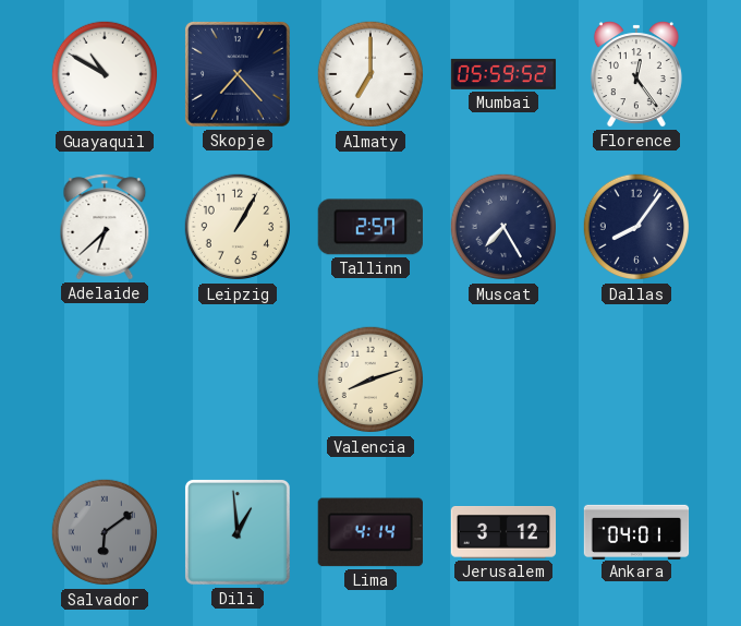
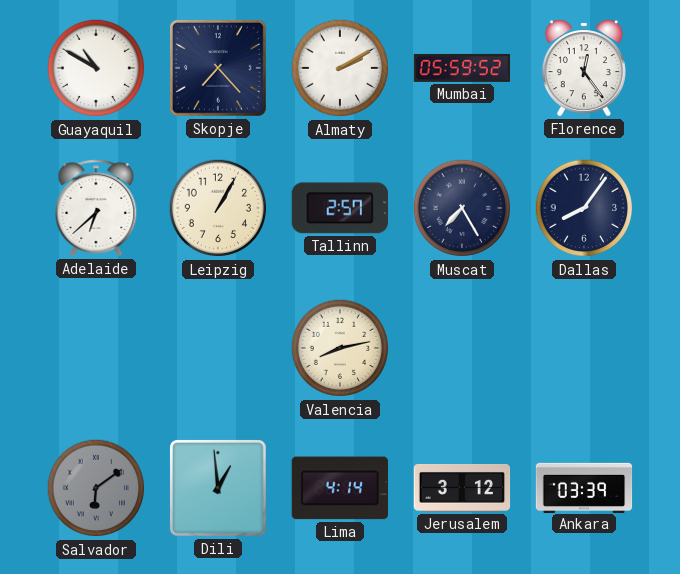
Almaty: 7:00 -> 2:10 (340, 68)
Valencia: 8:12 -> 8:13 (340, 348)
Ankara: 04:01 -> 03:39 (584, 487)
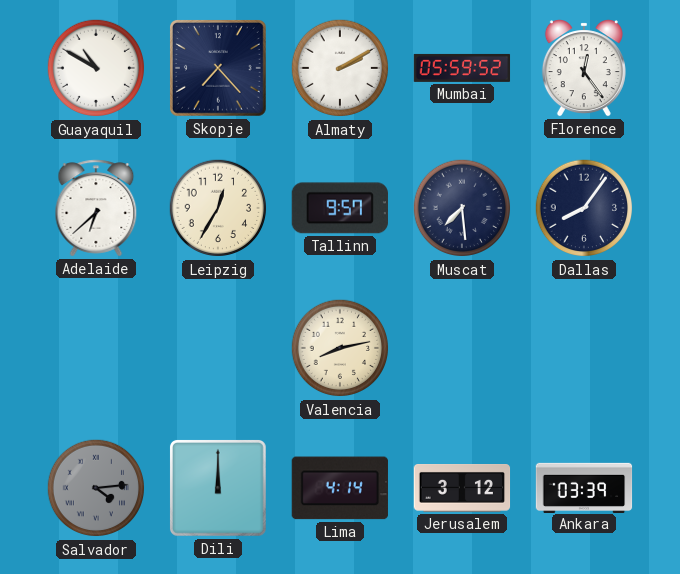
Leipzig: 1:05 -> 12:35 (218, 208)
Tallinn: 2:57 -> 9:57 (340, 208)
Muscat: 7:25 -> 7:29 (462, 208)
Salvador: 6:09 -> 4:14 (96, 488)
Dili: 12:59 -> 12:00 (218, 488)
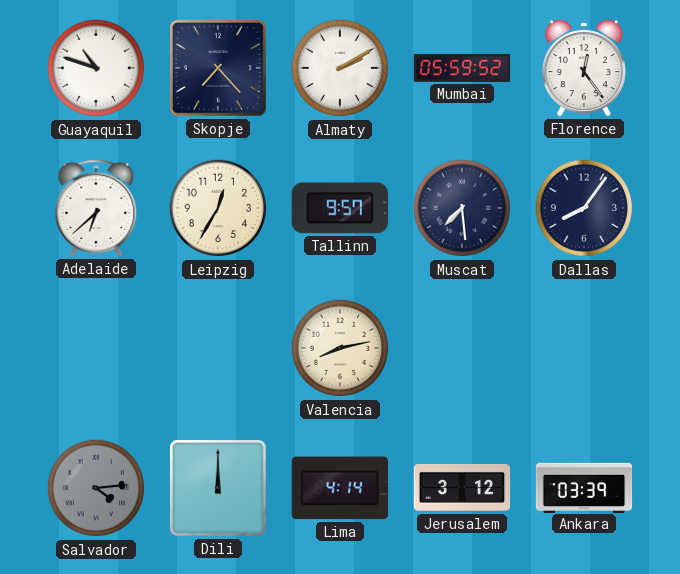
Guayaquil: 10:50 -> 10:48 (96, 68)
